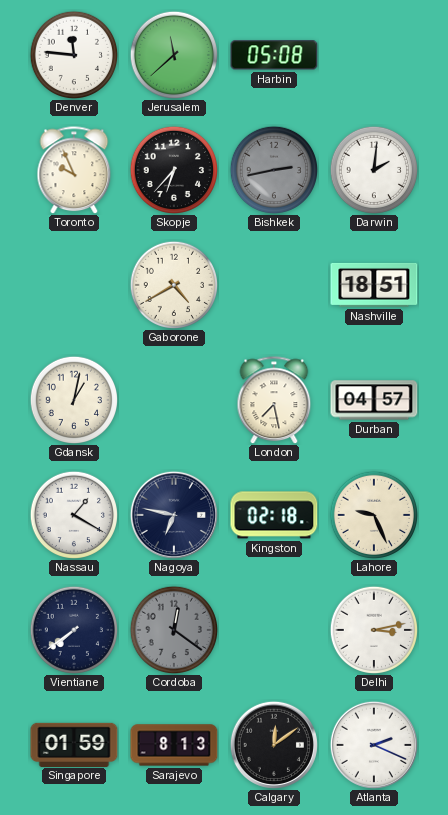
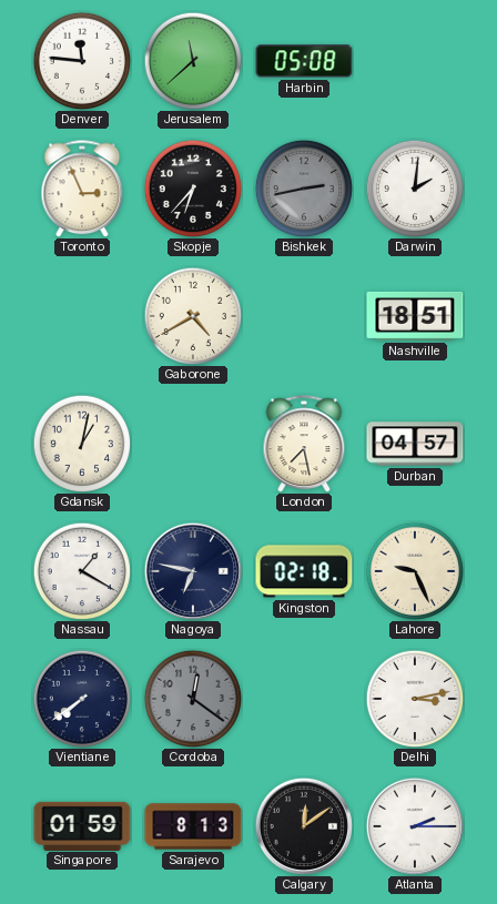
Toronto: 9:56 -> 2:56 (82, 189)
Atlanta: 2:19 -> 2:15 (415, 826)
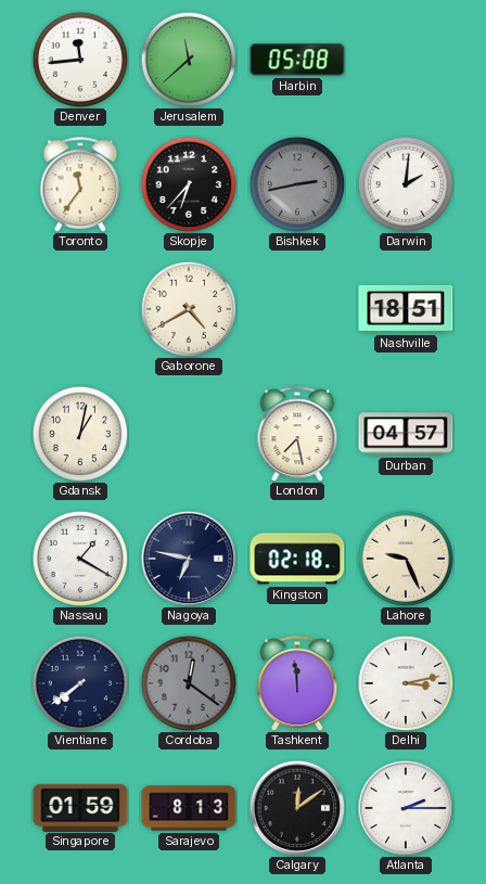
Denver: 11:46 -> 11:44 (79, 59)
Toronto: 2:56 -> 11:36 (80, 184)
Tashkent: none -> 11:59 (297, 683)
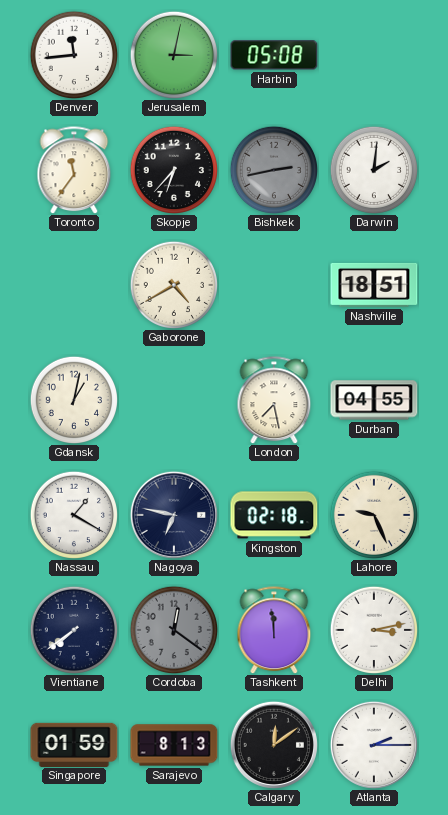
Jerusalem: 11:38 -> 3:02 (173, 54)
Durban: 04:57 -> 04:55 (374, 400)
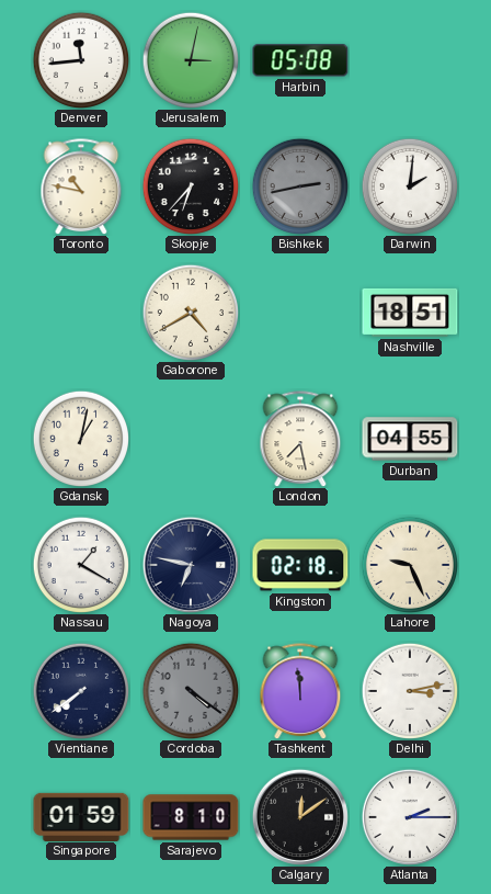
Toronto: 11:36 -> 10:47 (81, 186)
Cordoba: 12:21 -> 4:21 (190, 690)
Sarajevo: 8:13 -> 8:10 (191, 817)
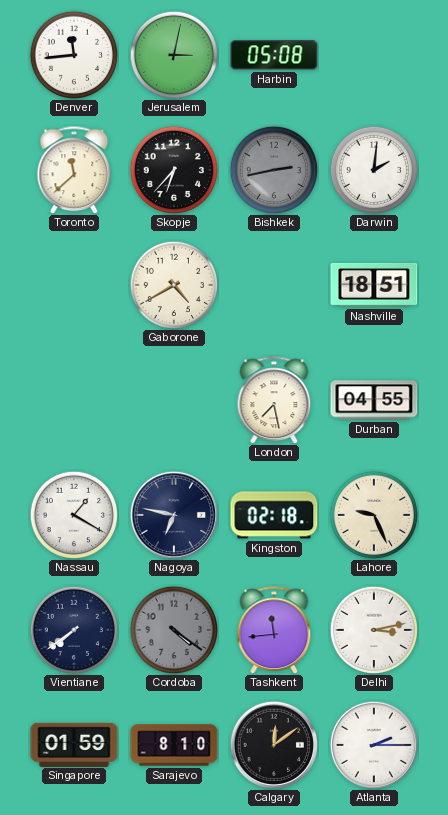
Toronto: 10:47 -> 11:38 (74, 170)
Gdansk: 1:02 -> none (80, 438)
Tashkent: 11:59 -> 11:44 (274, 630)
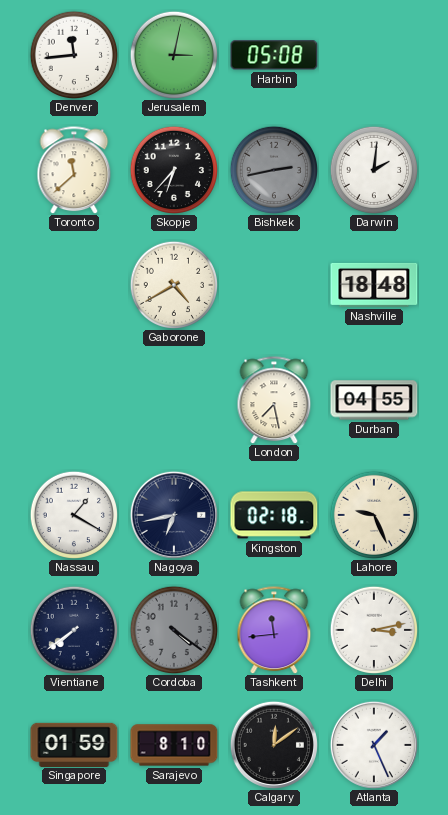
Nashville: 18:51 -> 18:48 (374, 285)
Nagoya: 6:47 -> 6:43 (174, 515)
Atlanta: 2:15 -> 1:26 (374, 745)
